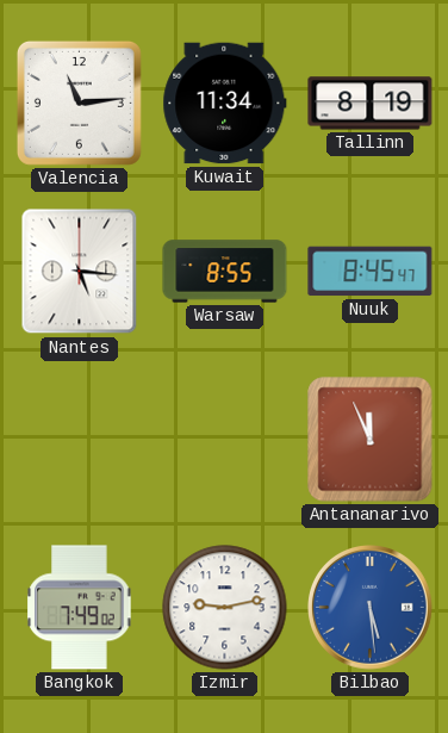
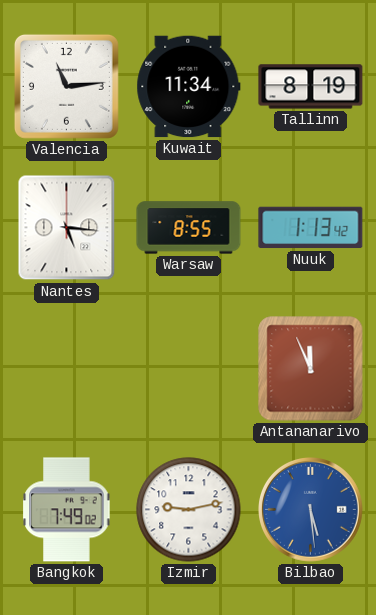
Nuuk: 8:45 -> 1:13 (311, 228)
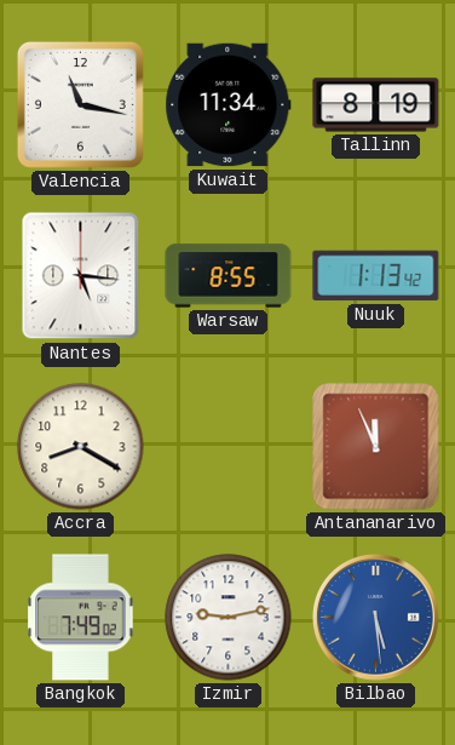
Valencia: 11:14 -> 11:17 (80, 104)
Accra: none -> 8:20 (81, 447)
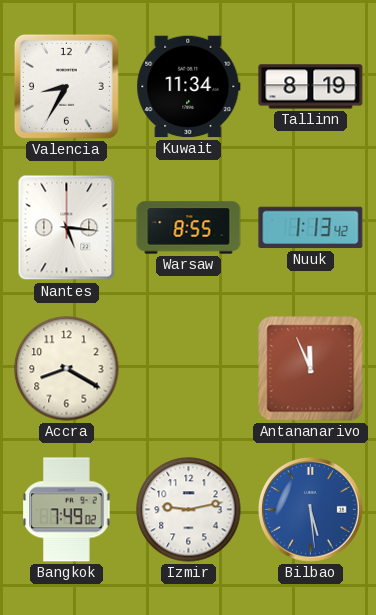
Valencia: 11:17 -> 8:35 (66, 86)
